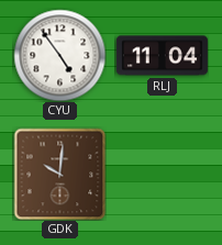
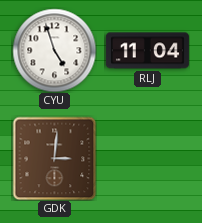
CYU: 4:54 -> 4:57 (54, 50)
GDK: 10:01 -> 3:01 (54, 158)
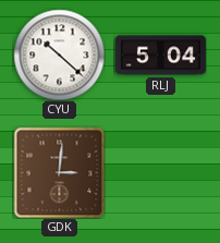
CYU: 4:57 -> 10:22 (59, 54)
RLJ: 11:04 -> 5:04 (160, 56)
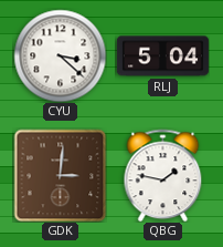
CYU: 10:22 -> 3:22 (60, 55)
QBG: none -> 1:47 (163, 175)
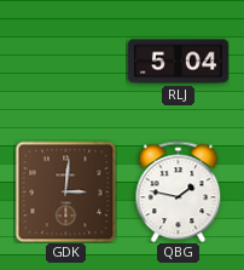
CYU: 3:22 -> none (60, 55)
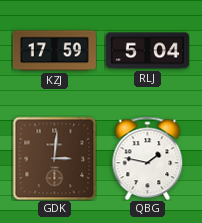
KZJ: none -> 17:59 (54, 51)
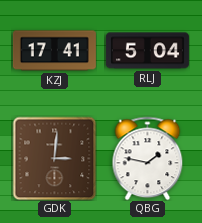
KZJ: 17:59 -> 17:41 (54, 51)
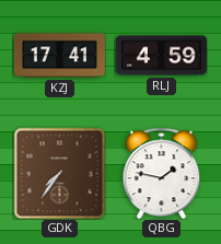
RLJ: 5:04 -> 4:59 (161, 56)
GDK: 3:01 -> 7:36 (59, 173)
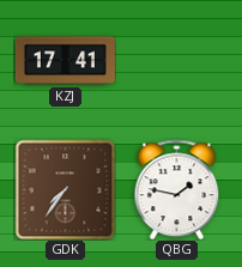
RLJ: 4:59 -> none (161, 56)
